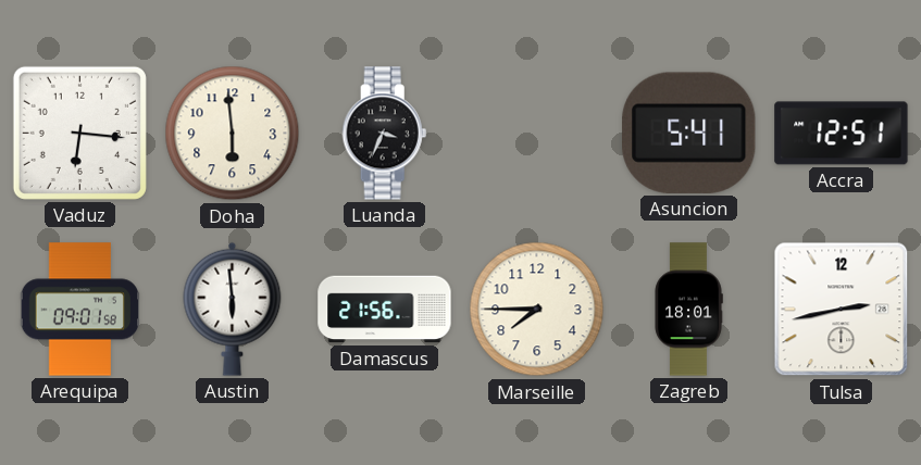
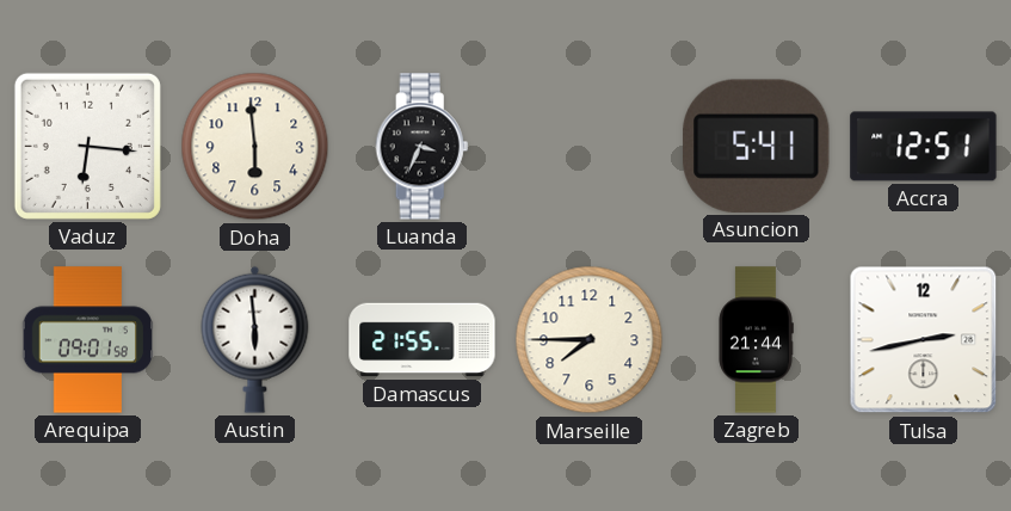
Damascus: 21:56 -> 21:55 (423, 340)
Zagreb: 18:01 -> 21:44 (756, 340)
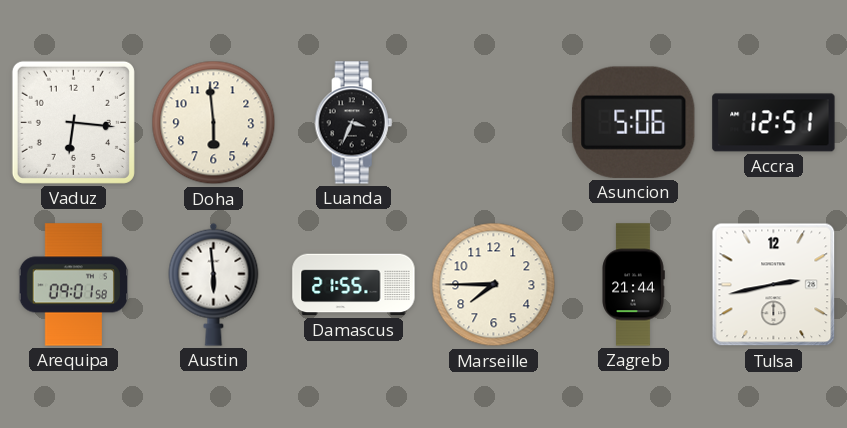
Asuncion: 5:41 -> 5:06 (634, 122)
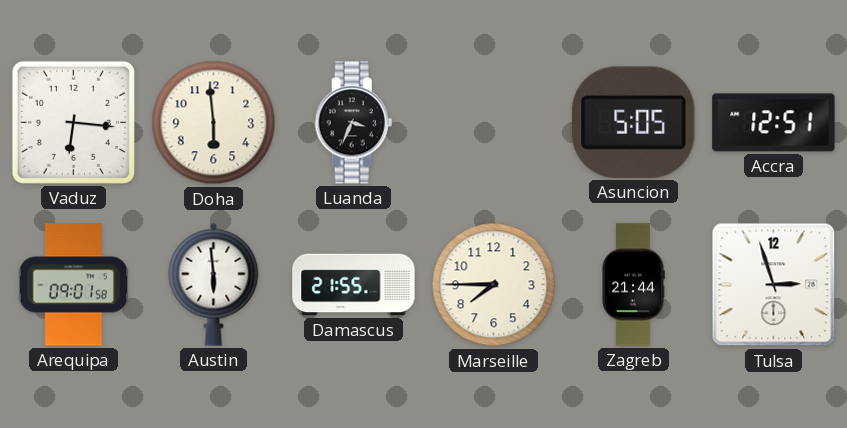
Asuncion: 5:06 -> 5:05 (634, 122)
Tulsa: 2:43 -> 2:57 (774, 285)
